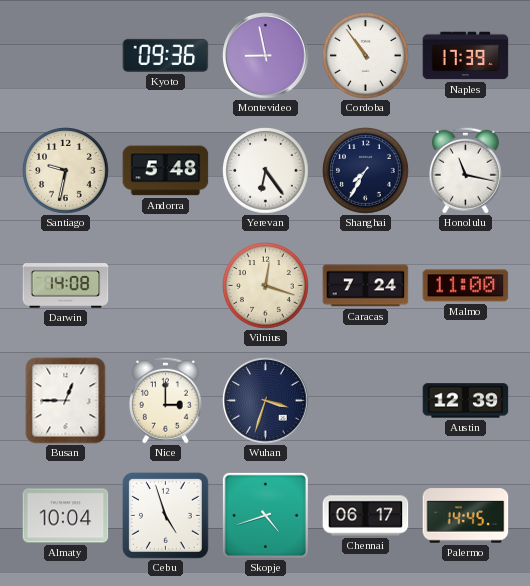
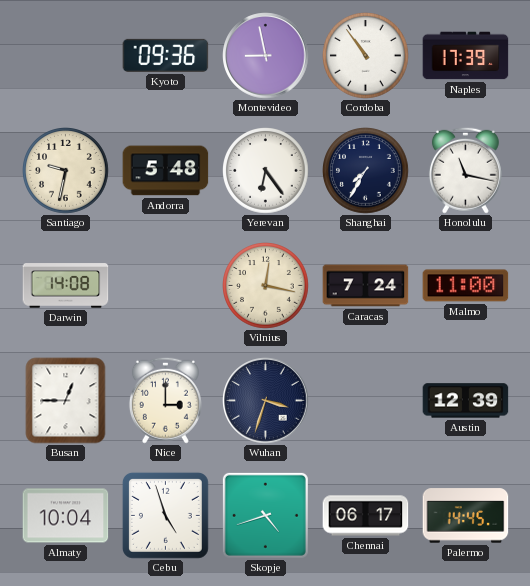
Vilnius: 12:18 -> 12:17 (266, 286)
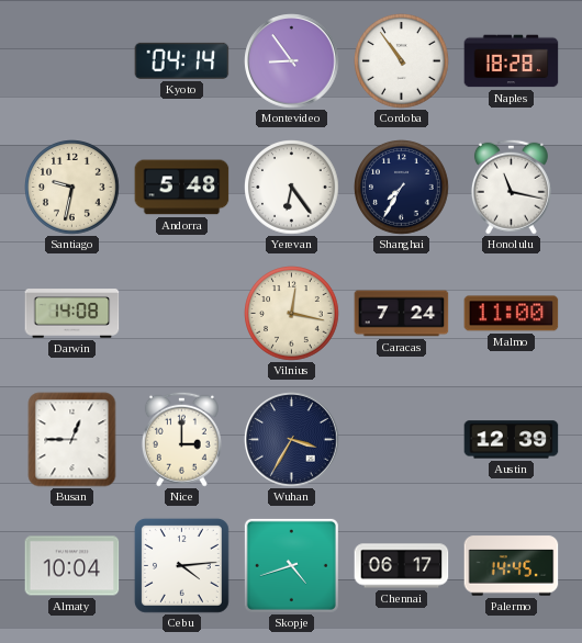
Kyoto: 09:36 -> 04:14 (182, 60)
Montevideo: 8:58 -> 8:54 (292, 61)
Naples: 17:39 -> 18:28 (512, 61)
Wuhan: 3:33 -> 3:35 (292, 440)
Cebu: 4:57 -> 4:14 (181, 565)
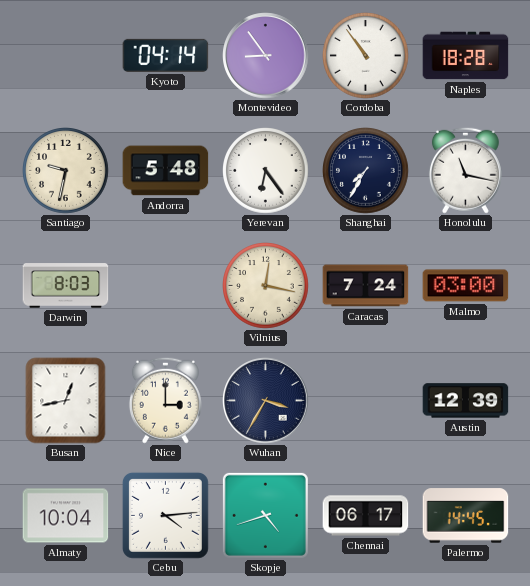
Darwin: 14:08 -> 8:03 (66, 286)
Malmo: 11:00 -> 03:00 (466, 286)
Busan: 12:45 -> 12:43 (66, 401)
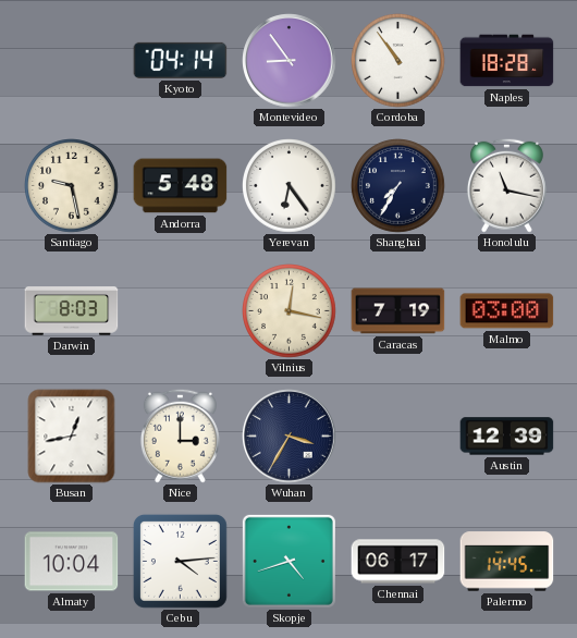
Santiago: 9:32 -> 9:28 (72, 186)
Caracas: 7:24 -> 7:19 (398, 311)
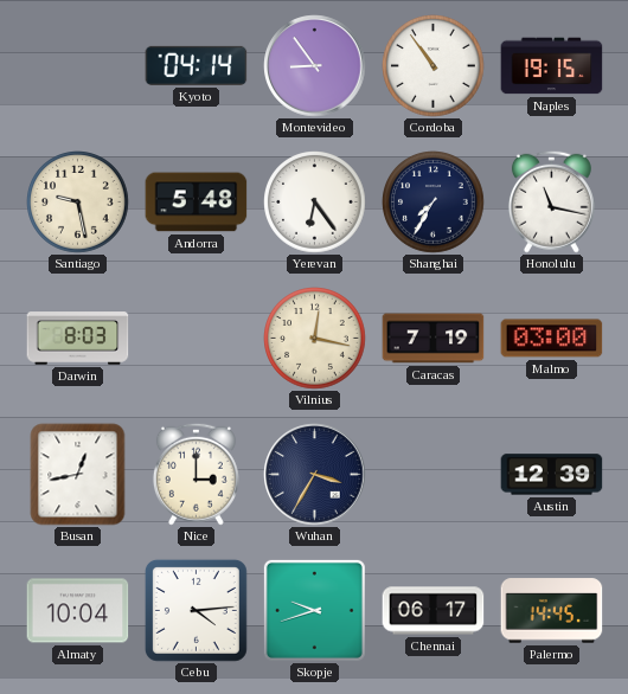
Naples: 18:28 -> 19:15 (552, 66)
Skopje: 4:42 -> 9:42 (314, 610)
